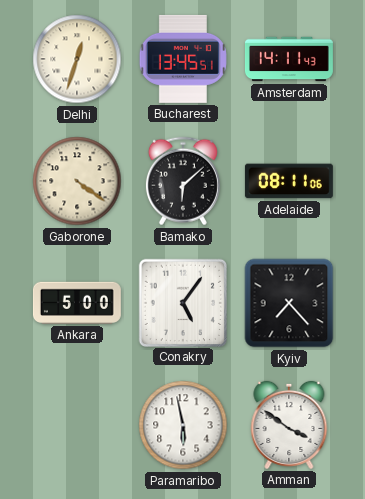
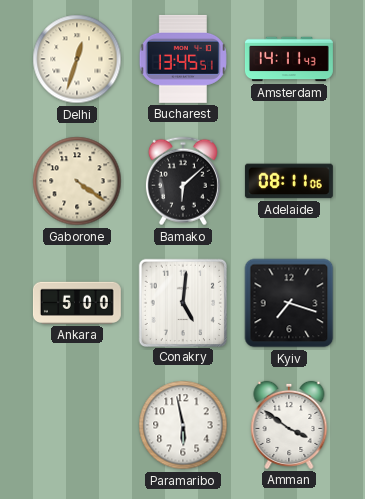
Conakry: 5:06 -> 5:01 (182, 302)
Kyiv: 7:23 -> 7:18 (289, 303)
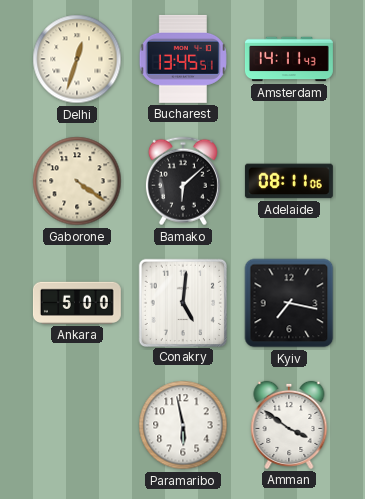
Kyiv: 7:18 -> 7:17 (289, 303)
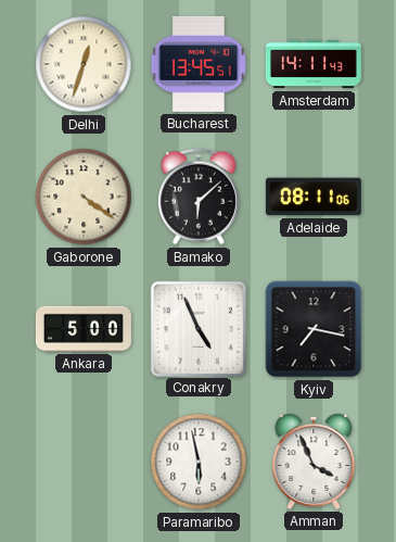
Conakry: 5:01 -> 4:56 (197, 328)
Amman: 3:51 -> 3:56 (314, 462)
